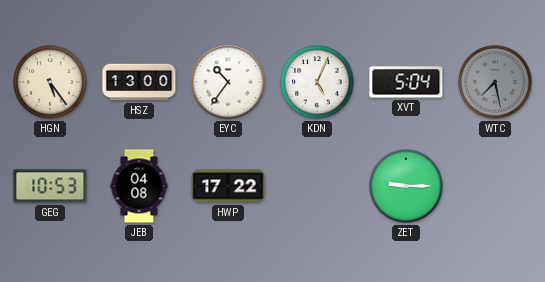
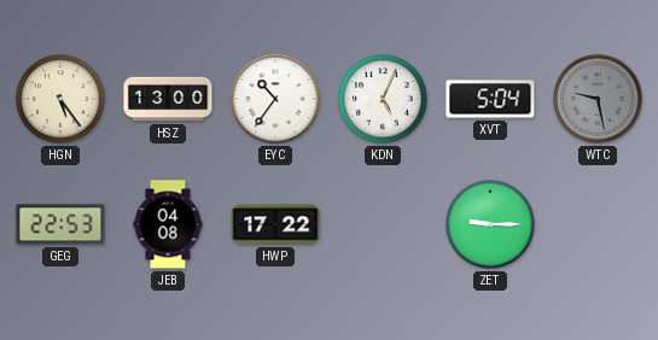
WTC: 7:28 -> 9:28 (598, 99)
GEG: 10:53 -> 22:53 (60, 224)
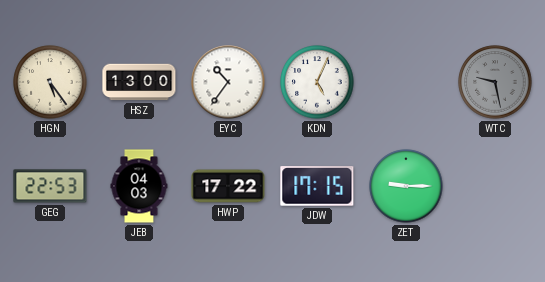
XVT: 5:04 -> none (490, 99)
JEB: 04:08 -> 04:03 (139, 186)
JDW: none -> 17:15 (317, 186)
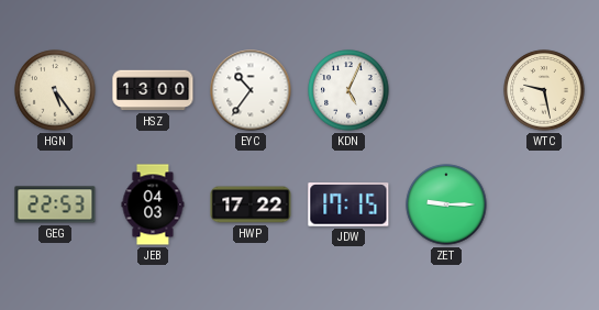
WTC dial: grey -> cream (544, 90)
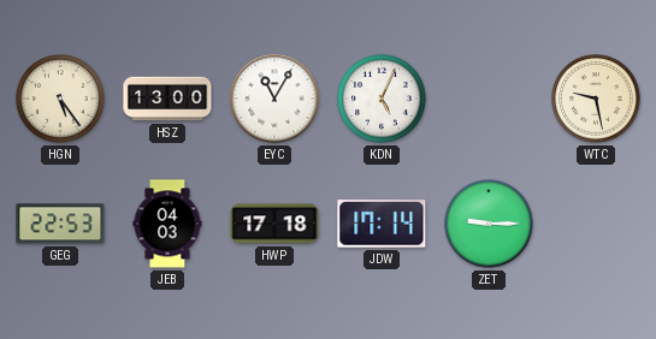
EYC: 10:36 -> 11:05 (274, 99)
HWP: 17:22 -> 17:18 (274, 224)
JDW: 17:15 -> 17:14 (382, 224)
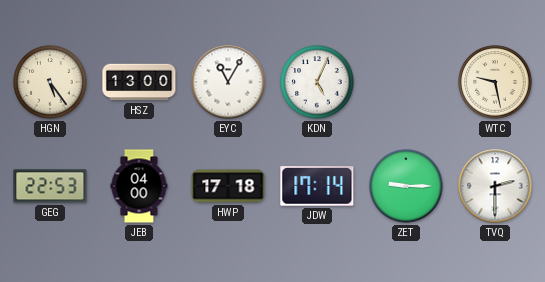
JEB: 04:03 -> 04:00 (139, 186)
TVQ: none -> 2:30 (495, 186)
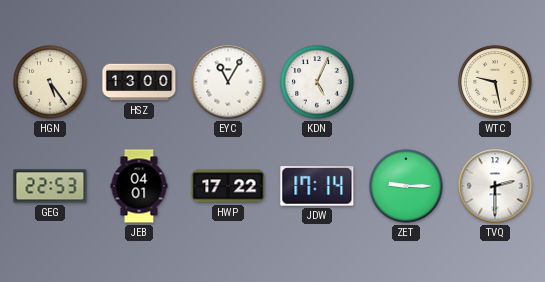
JEB: 04:00 -> 04:01 (139, 186)
HWP: 17:18 -> 17:22 (228, 186)
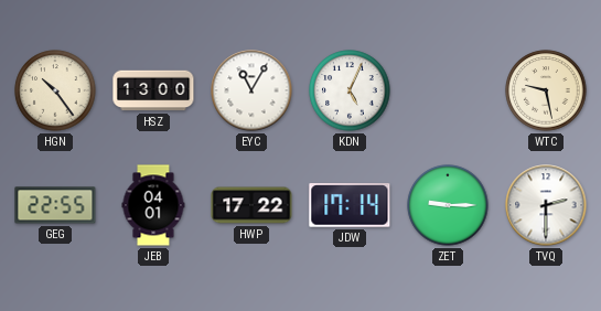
HGN: 5:24 -> 10:24 (55, 90)
GEG: 22:53 -> 22:55 (55, 205)
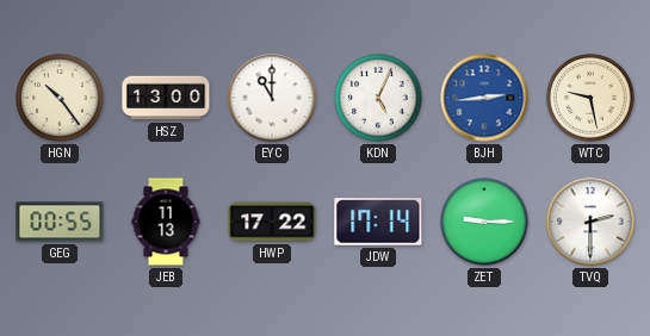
EYC: 11:05 -> 11:00 (272, 98)
BJH: none -> 2:44 (484, 98)
GEG: 22:55 -> 00:55 (60, 222)
JEB: 04:01 -> 11:13 (166, 222)
